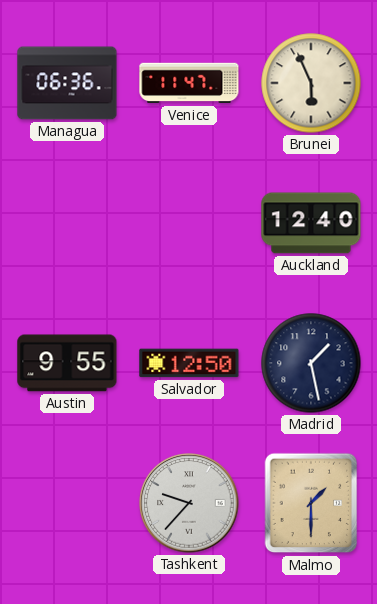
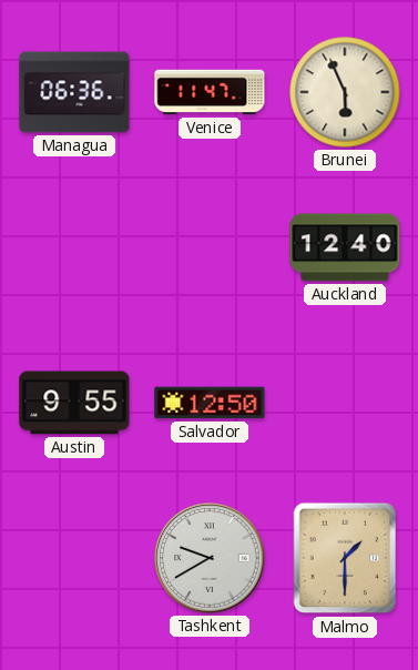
Madrid: 1:28 -> none (311, 363)
Tashkent: 9:37 -> 9:40 (210, 558)
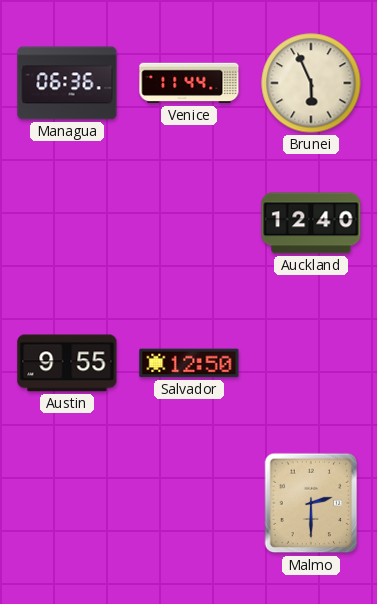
Venice: 11:47 -> 11:44 (189, 83)
Tashkent: 9:40 -> none (210, 558)
Malmo: 1:30 -> 2:30 (311, 503)
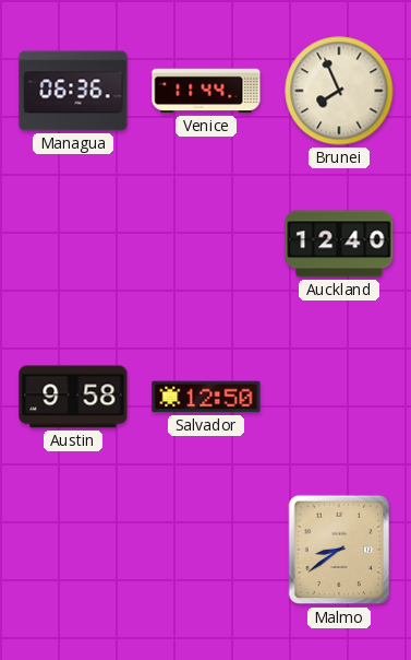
Brunei: 5:56 -> 7:56 (339, 91)
Austin: 9:55 -> 9:58 (73, 397)
Malmo: 2:30 -> 8:39 (339, 550)
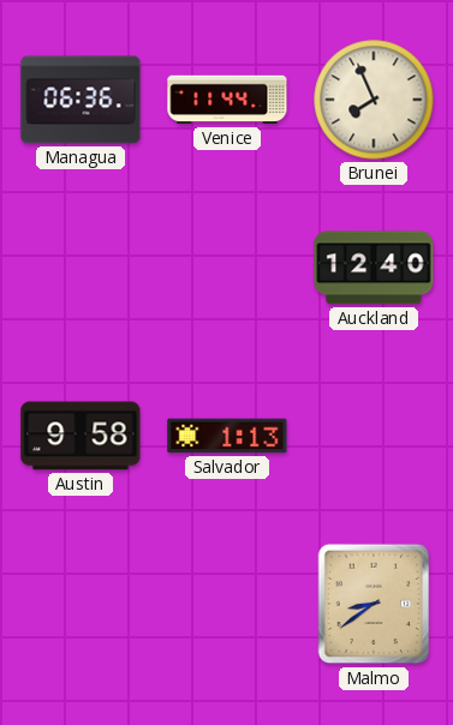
Salvador: 12:50 -> 1:13 (227, 436)
